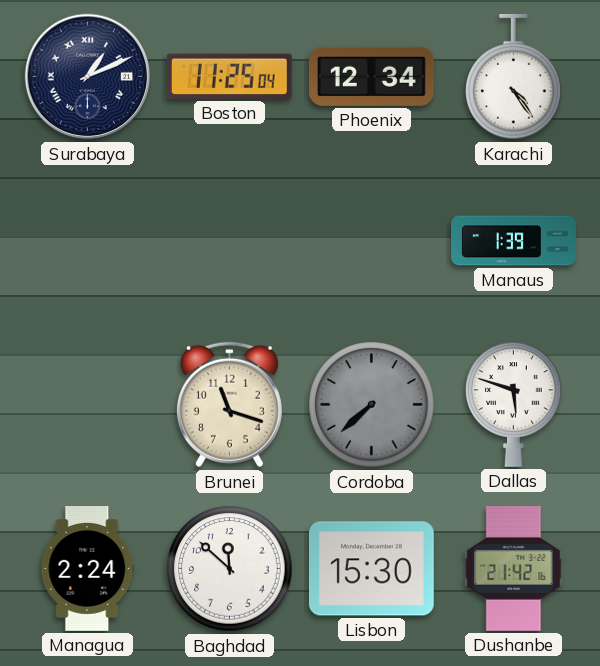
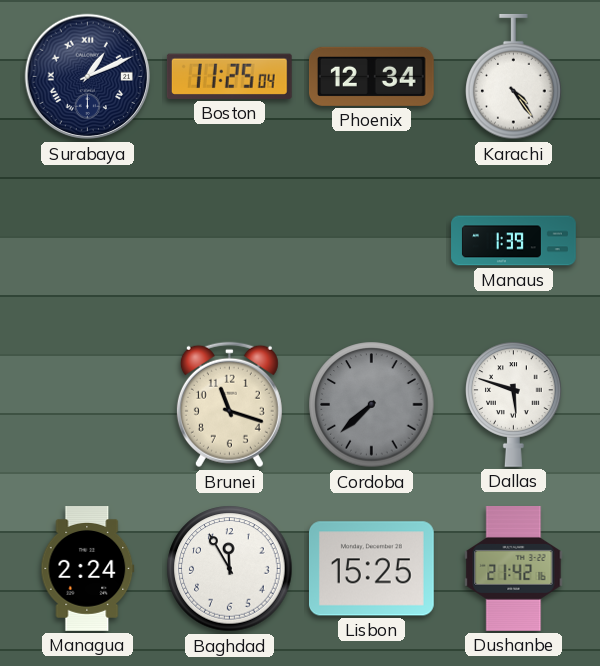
Baghdad: 11:52 -> 11:55 (230, 569)
Lisbon: 15:30 -> 15:25 (371, 569)
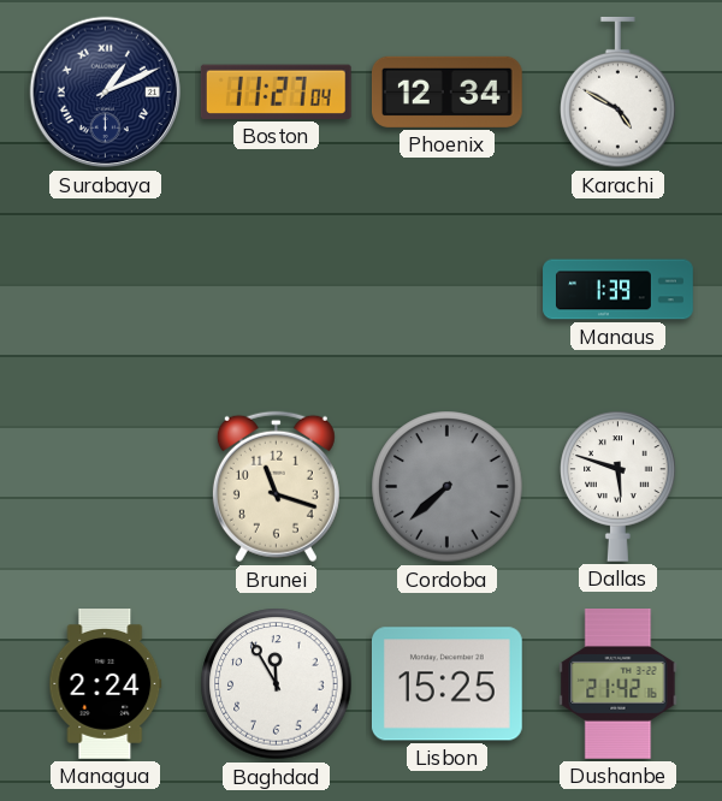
Boston: 11:25 -> 11:27 (276, 91)
Karachi: 4:24 -> 4:50 (619, 93)
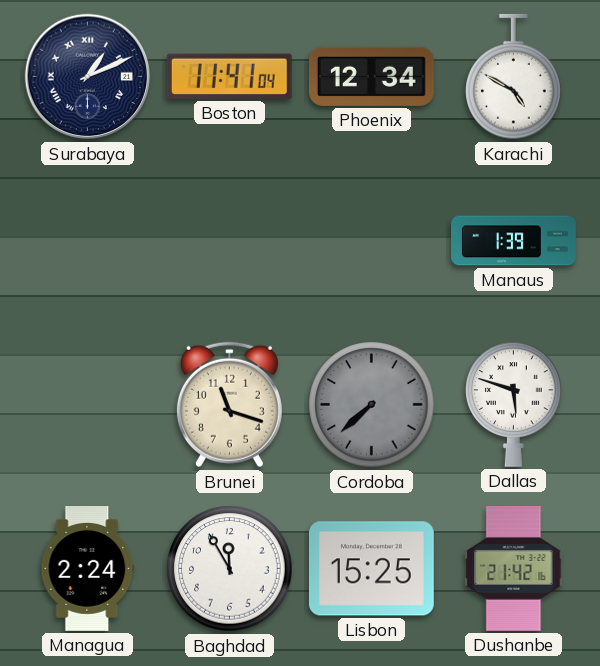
Boston: 11:27 -> 11:41 (229, 76)
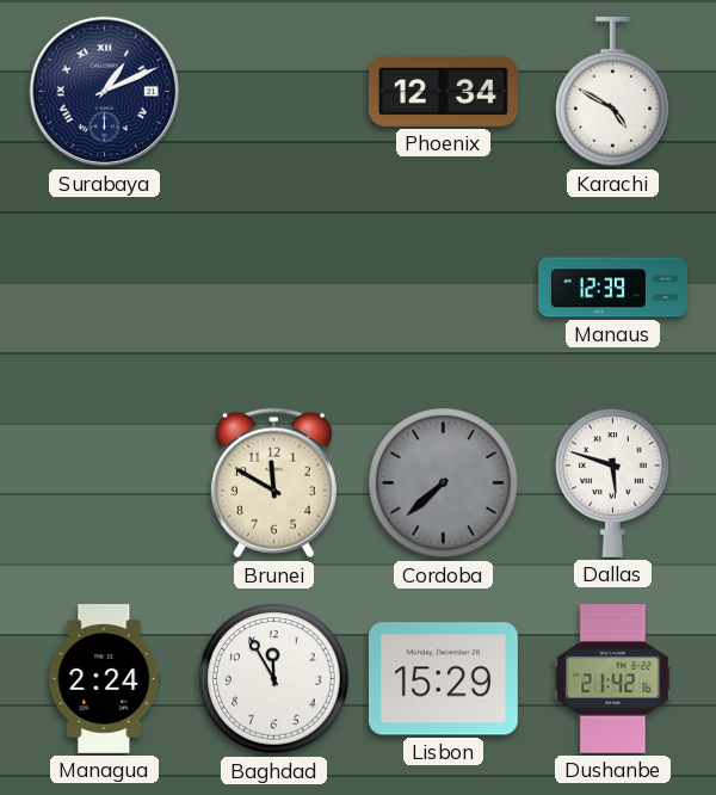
Boston: 11:41 -> none (229, 76)
Manaus: 1:39 -> 12:39 (613, 288)
Brunei: 11:18 -> 11:50 (273, 483)
Lisbon: 15:25 -> 15:29 (443, 679)
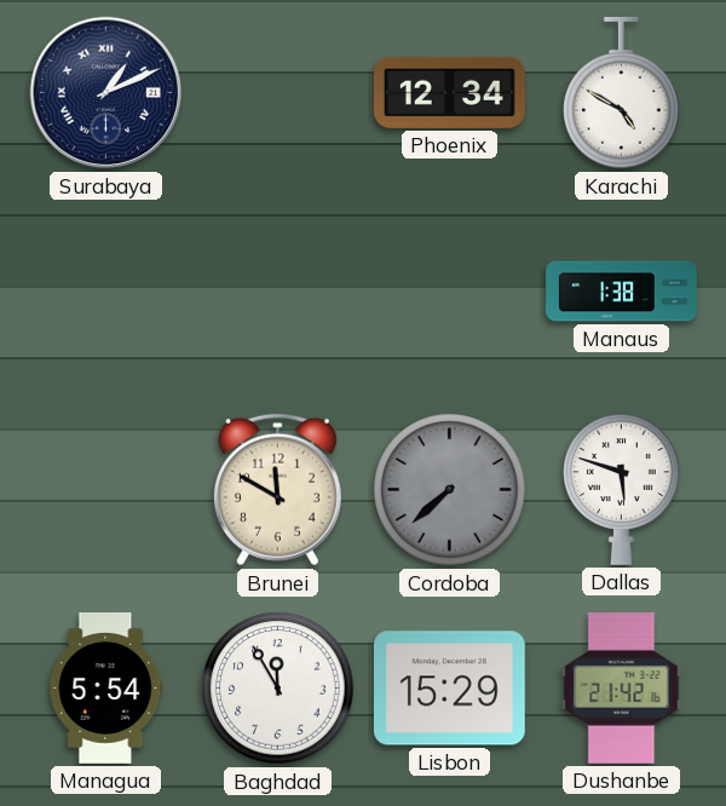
Manaus: 12:39 -> 1:38 (622, 292)
Managua: 2:24 -> 5:54 (106, 689)
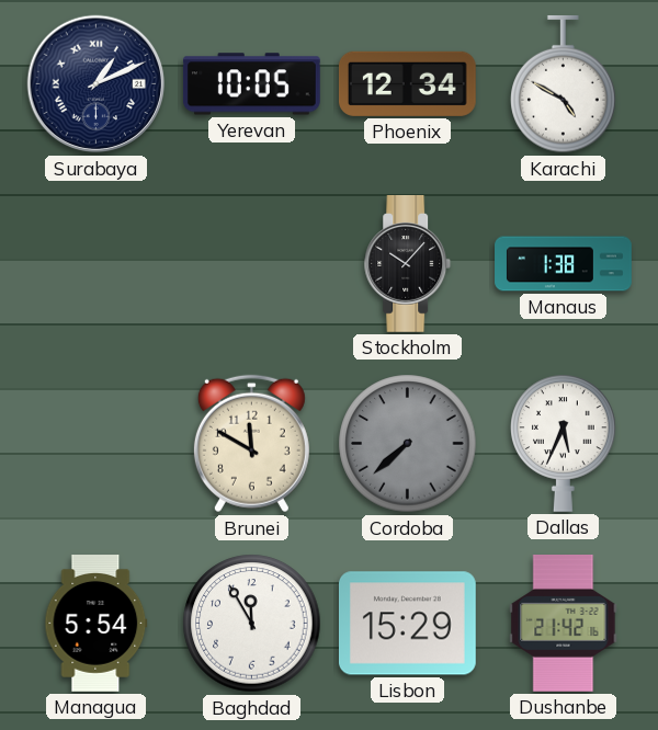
Yerevan: none -> 10:05 (251, 84)
Stockholm: none -> 10:07 (408, 264)
Dallas: 5:48 -> 5:34 (564, 443)
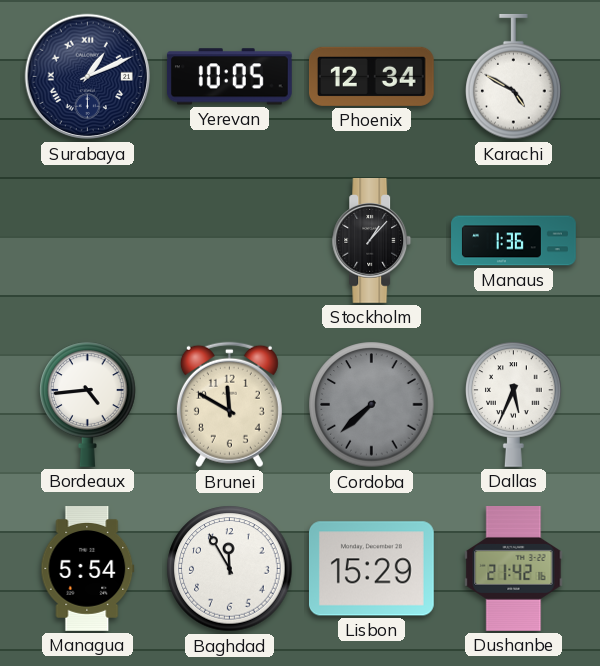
Stockholm: 10:07 -> 1:07 (372, 241)
Manaus: 1:38 -> 1:36 (514, 241)
Bordeaux: none -> 4:44 (88, 404)
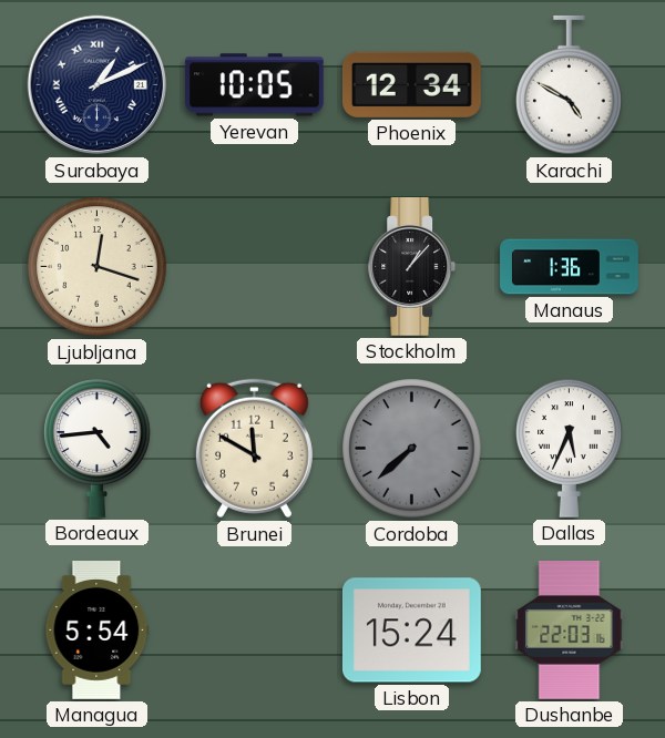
Ljubljana: none -> 12:18 (98, 267)
Baghdad: 11:55 -> none (230, 569)
Lisbon: 15:29 -> 15:24 (411, 631)
Dushanbe: 21:42 -> 22:03 (570, 631)
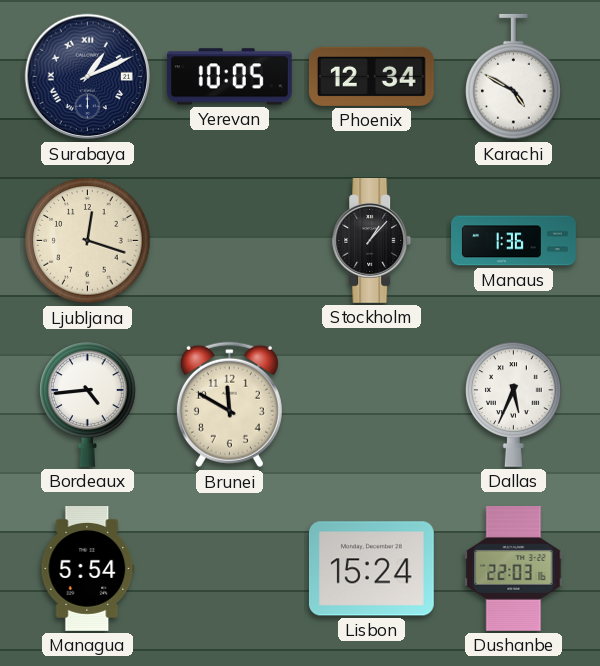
Cordoba: 7:38 -> none (412, 449)
